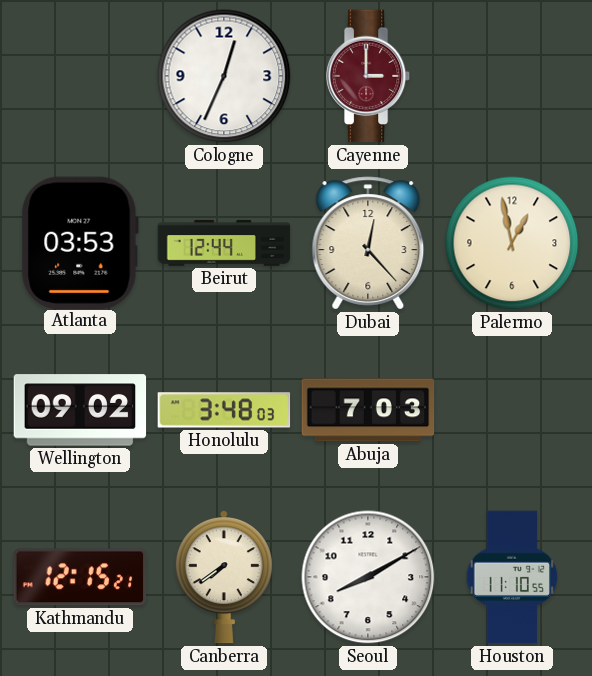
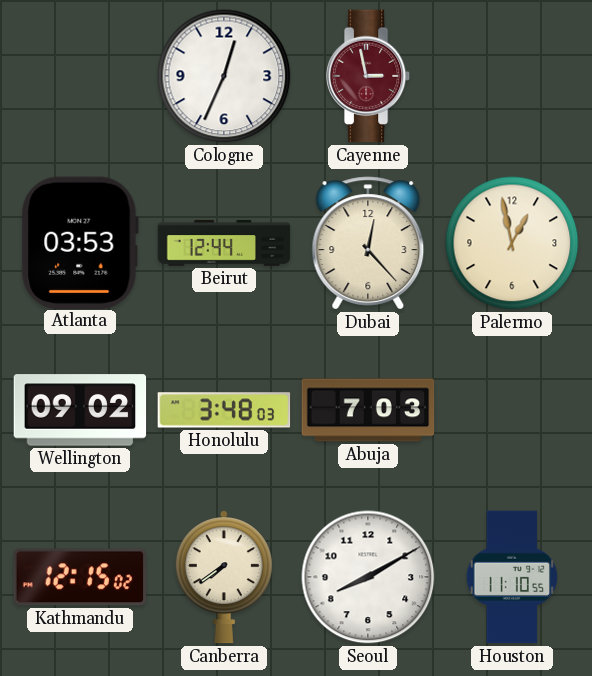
Cayenne: 3:00 -> 2:58 (368, 76)
Kathmandu: 12:15:21 -> 12:15:02 (79, 577)
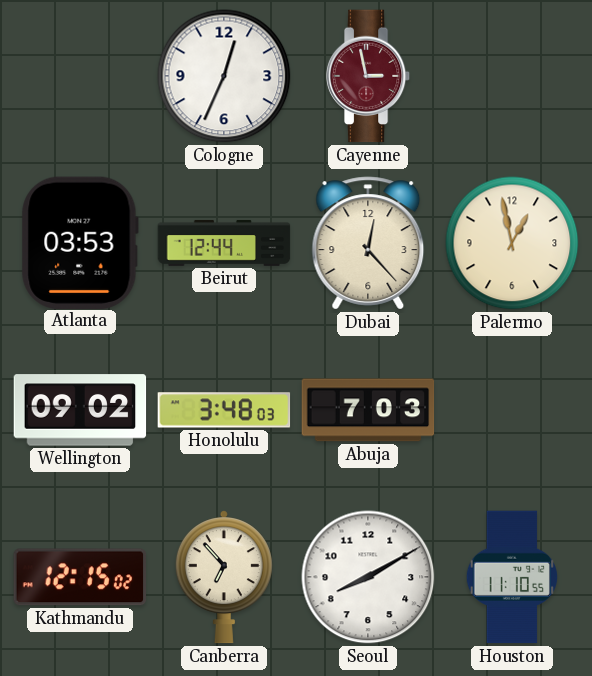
Canberra: 7:39 -> 6:53 (224, 577)
